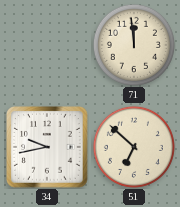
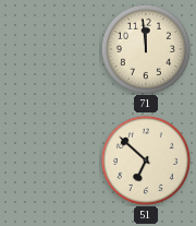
34: 9:43 -> none (48, 148)
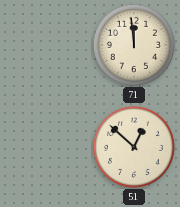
51: 6:52 -> 12:52 (134, 147)
